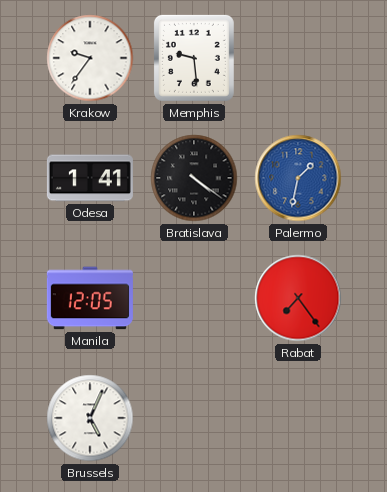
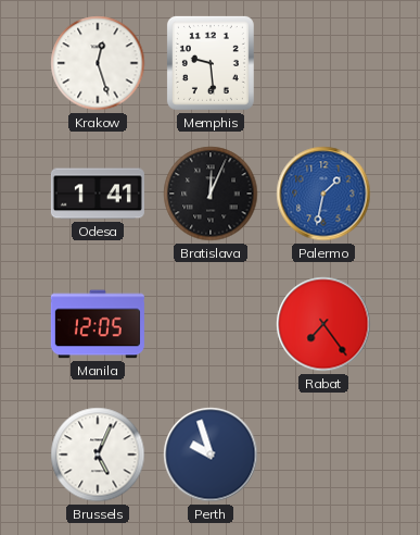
Krakow: 9:36 -> 12:27 (98, 63)
Bratislava: 4:21 -> 12:04 (211, 194)
Perth: none -> 9:57 (211, 455)
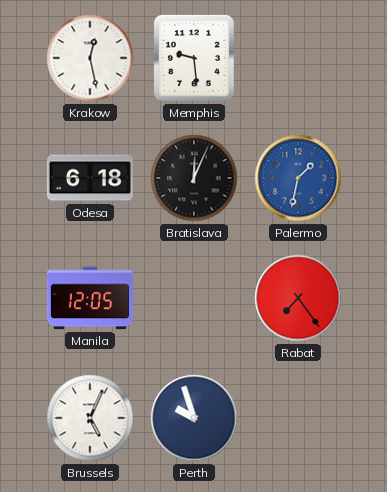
Krakow: 12:27 -> 12:28 (90, 58)
Odesa: 1:41 -> 6:18 (90, 178)
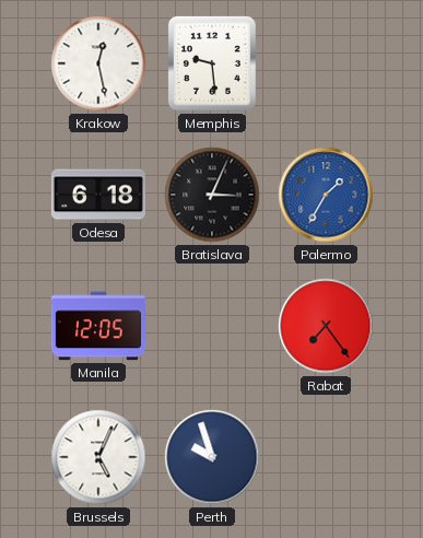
Bratislava: 12:04 -> 3:04 (212, 195)
Palermo: 1:32 -> 1:35 (326, 195)
